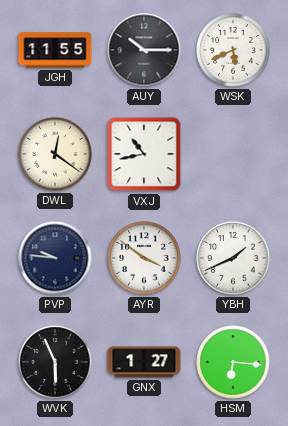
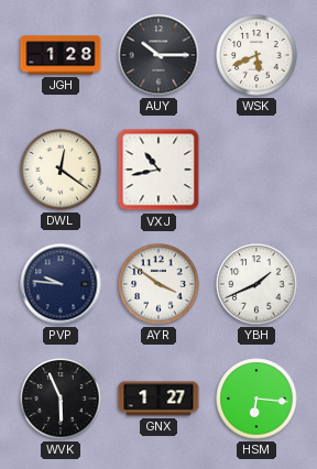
JGH: 11:55 -> 1:28 (61, 55)
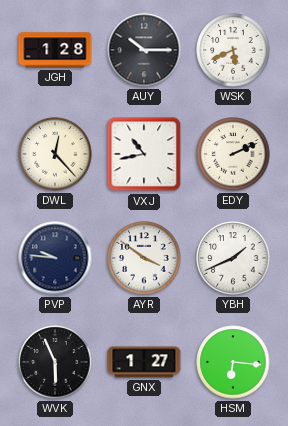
DWL: 12:21 -> 12:23 (55, 154)
EDY: none -> 2:11 (233, 154)
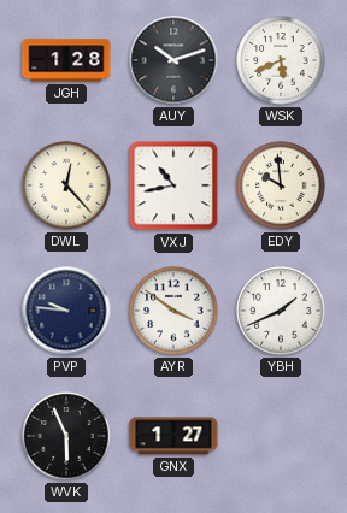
AUY: 10:15 -> 10:12 (173, 60)
EDY: 2:11 -> 9:59 (281, 185)
HSM: 6:16 -> none (233, 362)
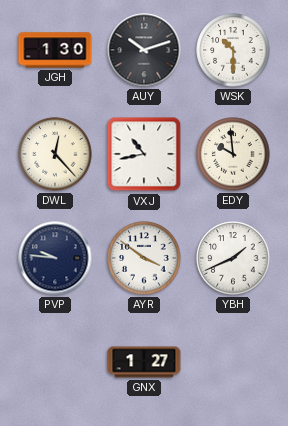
JGH: 1:28 -> 1:30 (55, 50)
WSK: 5:41 -> 10:30 (233, 50)
WVK: 5:56 -> none (66, 436)
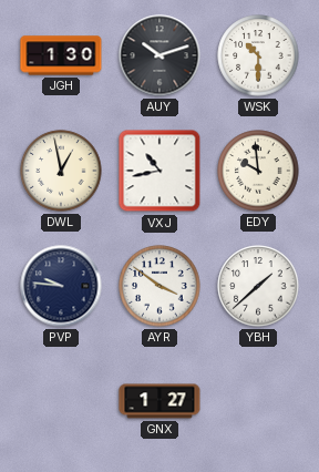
DWL: 12:23 -> 12:58 (61, 171)
YBH: 1:41 -> 1:38 (258, 286)
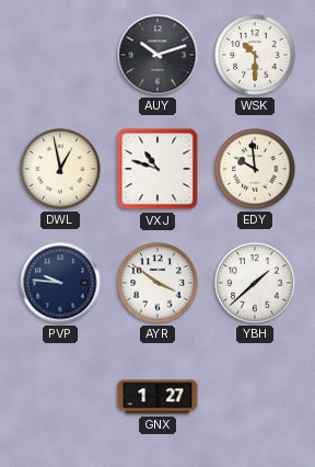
JGH: 1:30 -> none (61, 55)
VXJ: 10:43 -> 10:48 (157, 169)
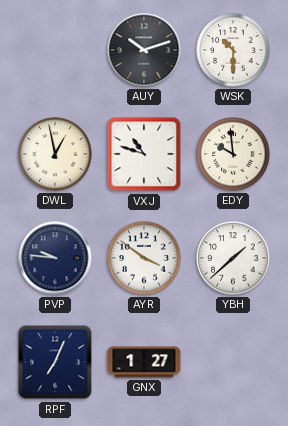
RPF: none -> 7:04 (55, 362)
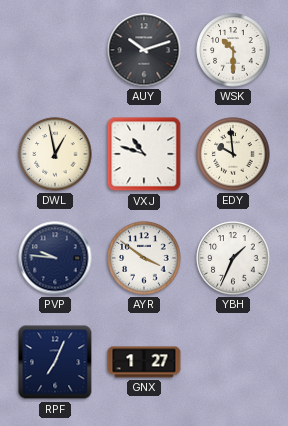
YBH: 1:38 -> 1:34 (233, 258)
